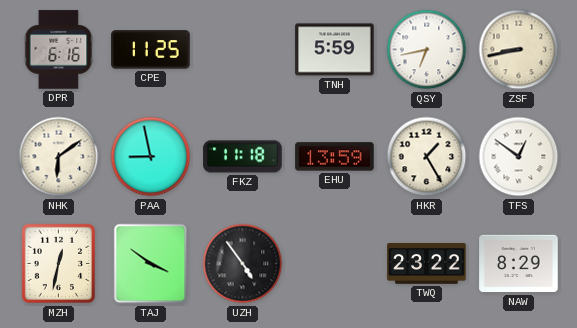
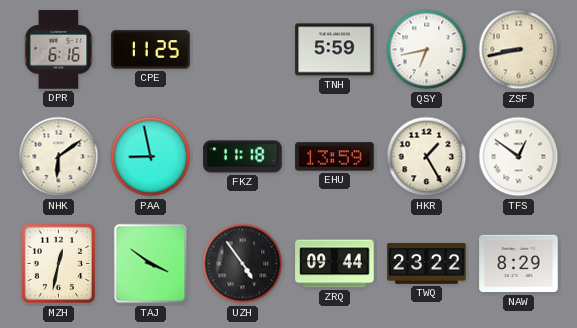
ZRQ: none -> 09:44 (335, 264)
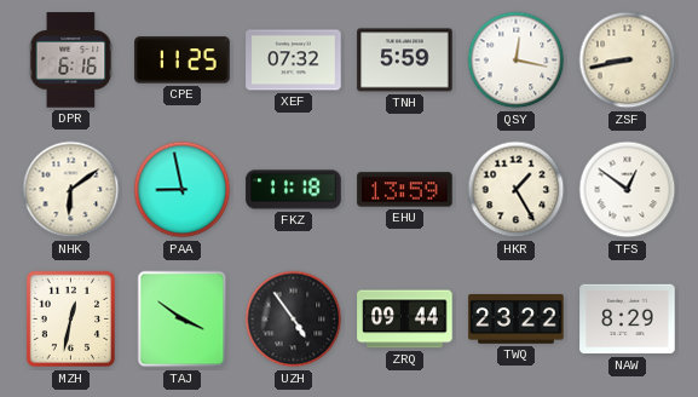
XEF: none -> 07:32 (294, 61)
QSY: 6:43 -> 12:17 (517, 61)
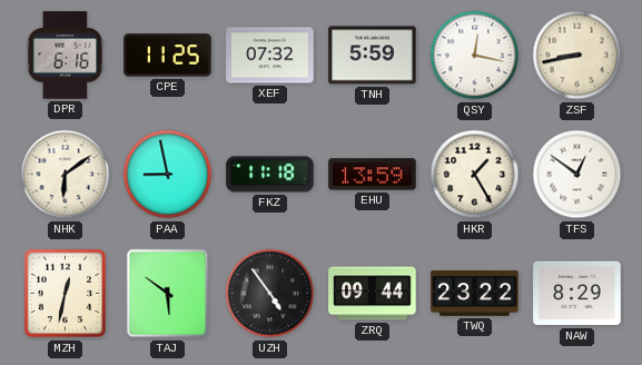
TAJ: 3:51 -> 5:51 (168, 294)
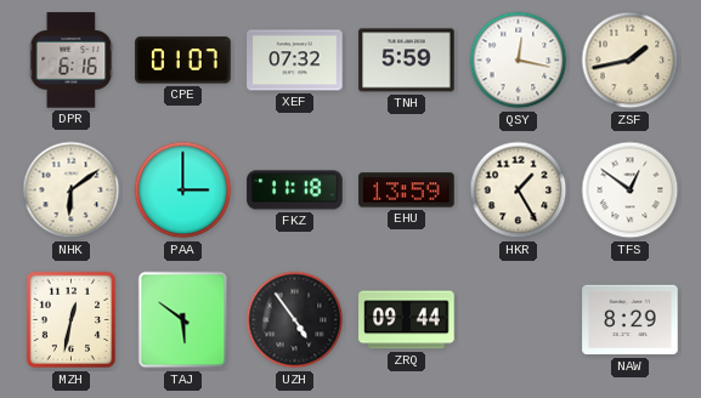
CPE: 11:25 -> 01:07 (183, 61)
ZSF: 8:43 -> 1:43 (631, 61)
PAA: 8:58 -> 3:00 (183, 191)
TWQ: 23:22 -> none (475, 294)
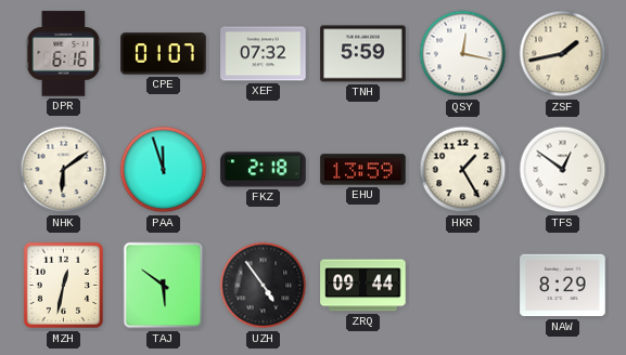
PAA: 3:00 -> 11:57 (164, 170)
FKZ: 11:18 -> 2:18 (264, 170)
